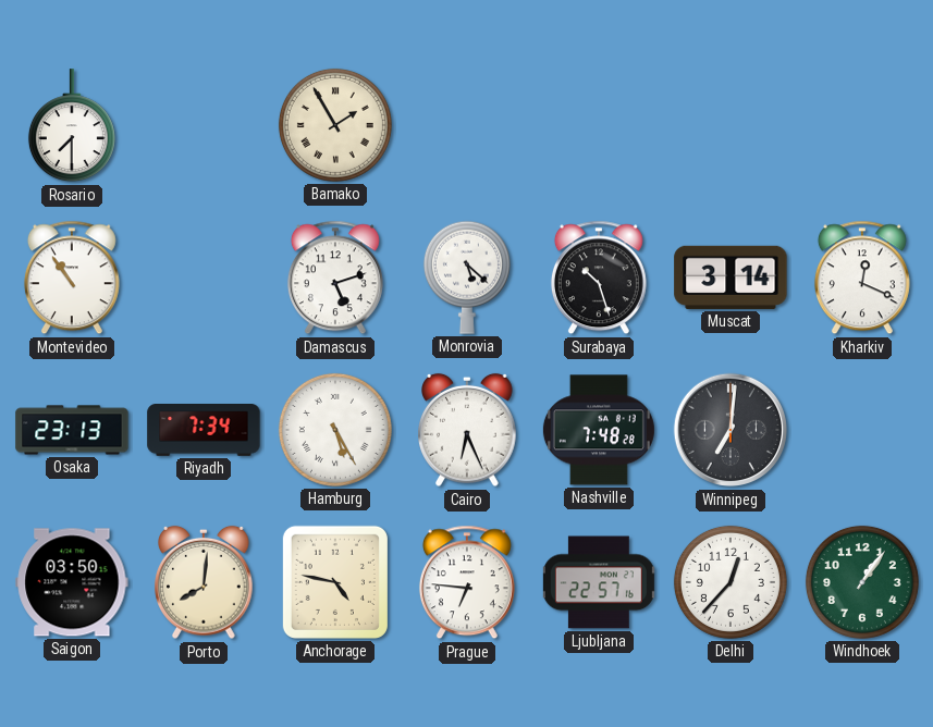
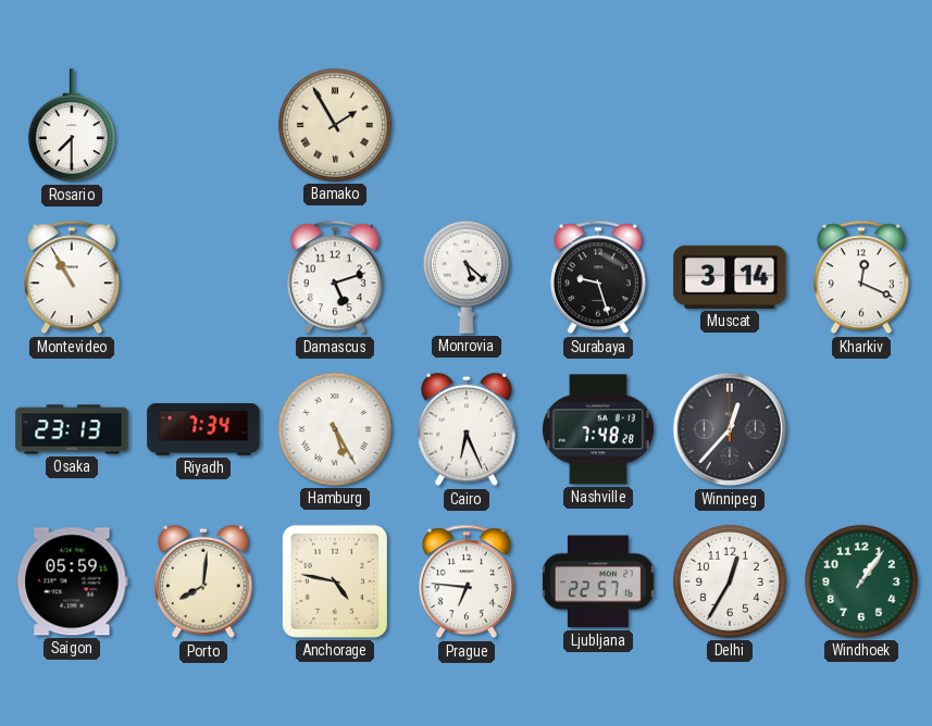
Montevideo: 10:54 -> 10:55 (72, 277)
Surabaya: 10:27 -> 9:27 (598, 277)
Winnipeg: 7:01 -> 12:37 (730, 429)
Saigon: 03:50 -> 05:59 (72, 581)
Delhi: 12:37 -> 12:35 (730, 581)
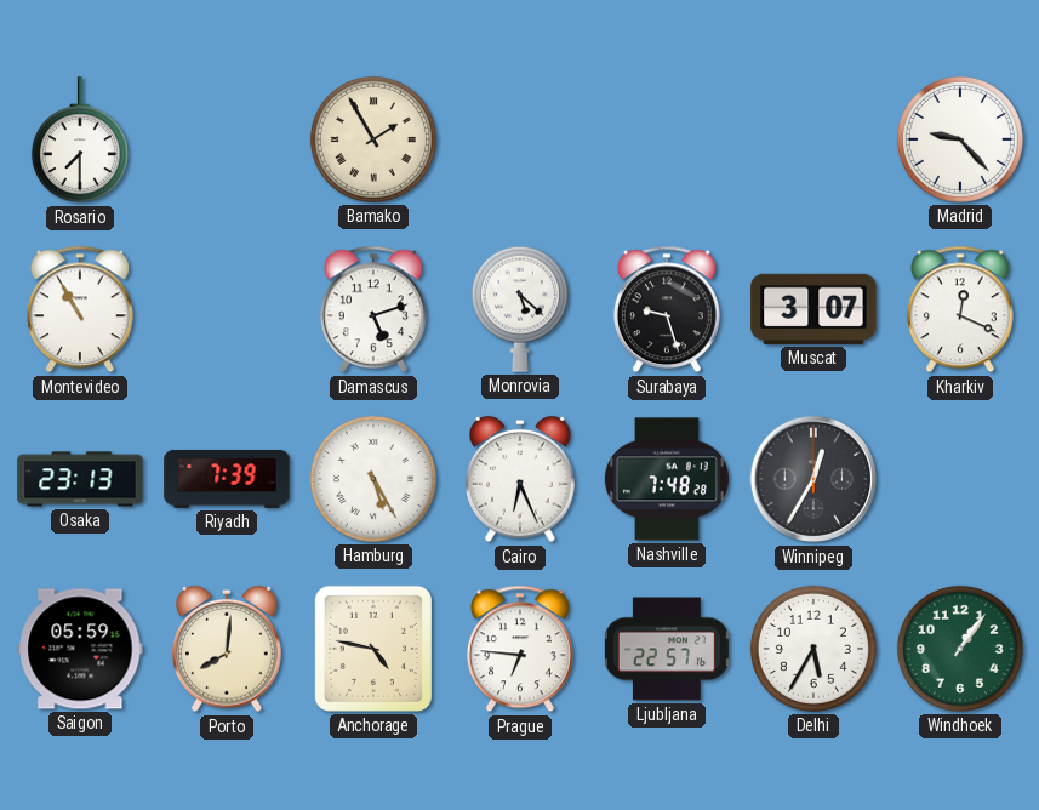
Madrid: none -> 9:23 (960, 139)
Muscat: 3:14 -> 3:07 (813, 309)
Riyadh: 7:34 -> 7:39 (227, 480)
Winnipeg: 12:37 -> 12:35 (813, 479)
Delhi: 12:35 -> 5:35 (813, 649)
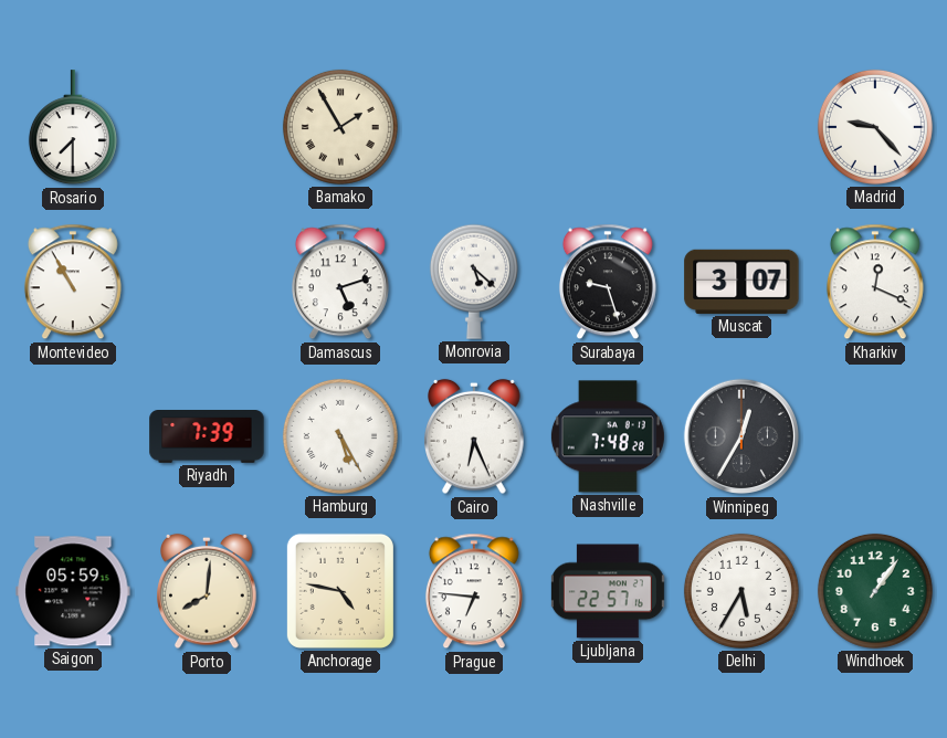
Osaka: 23:13 -> none (80, 479)
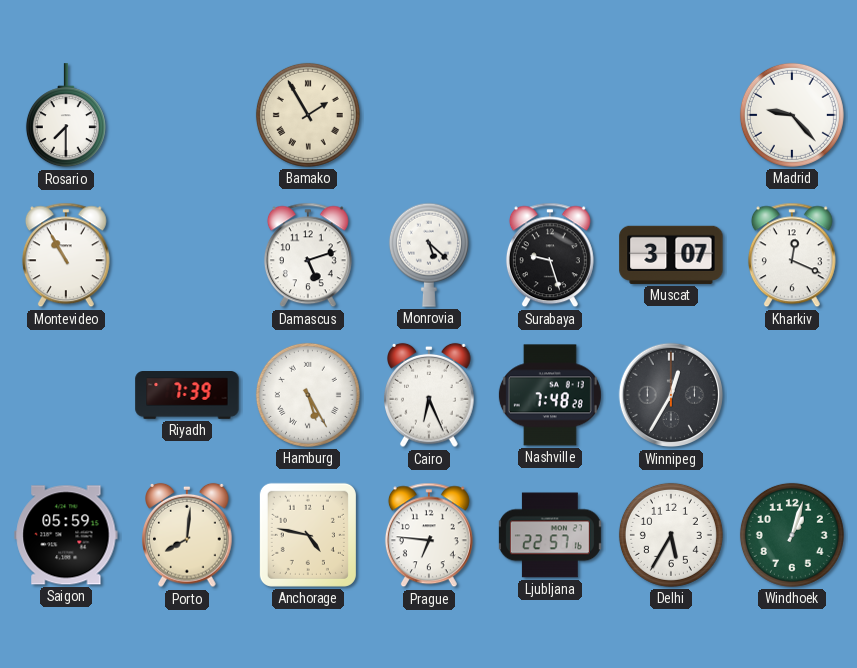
Windhoek: 1:06 -> 1:03 (792, 535)
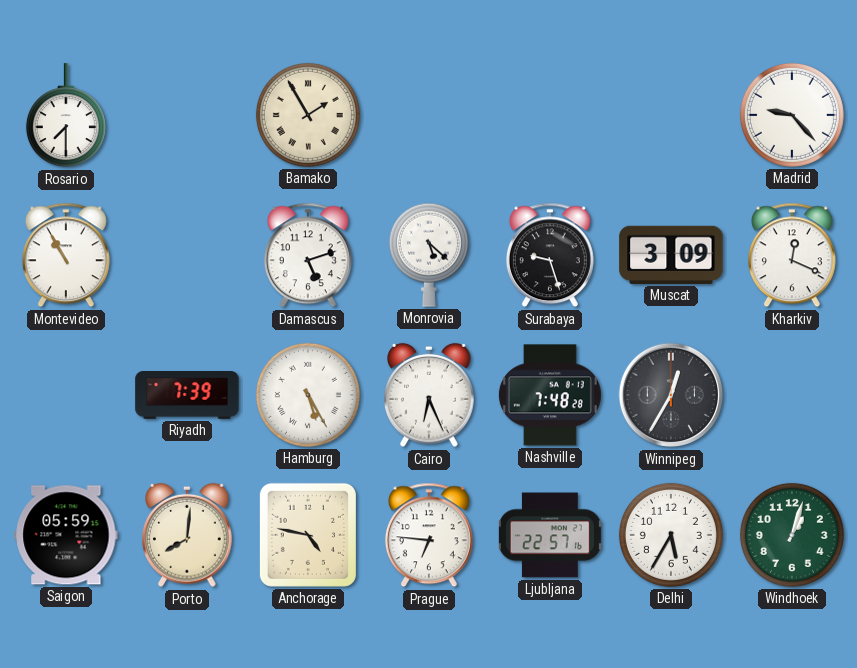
Muscat: 3:07 -> 3:09 (671, 255)
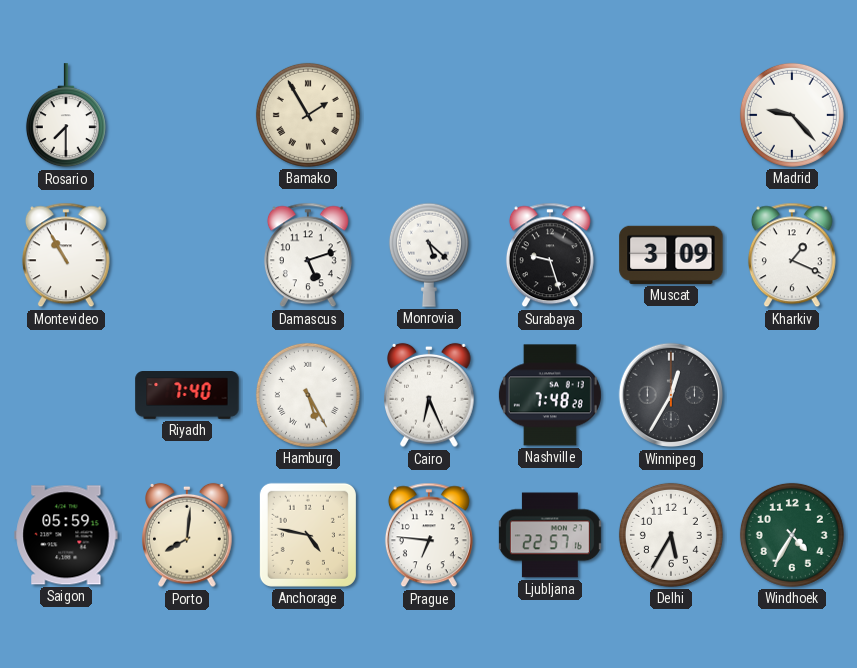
Kharkiv: 12:19 -> 1:19 (792, 255)
Riyadh: 7:39 -> 7:40 (187, 396)
Windhoek: 1:03 -> 4:35 (792, 535)
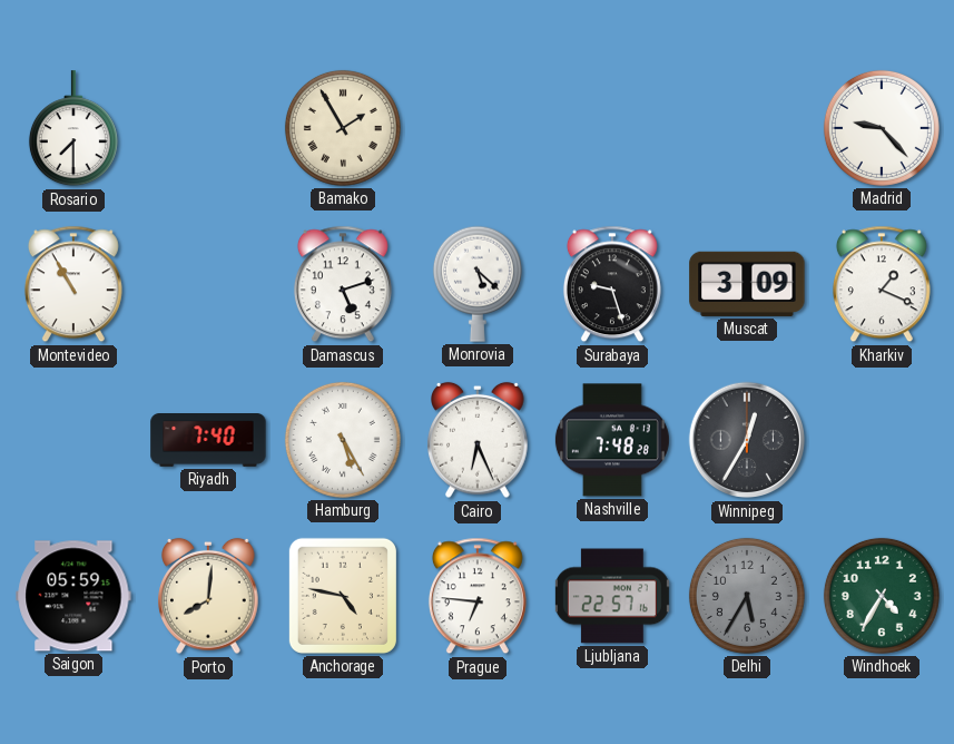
Delhi dial: white -> grey (747, 596)
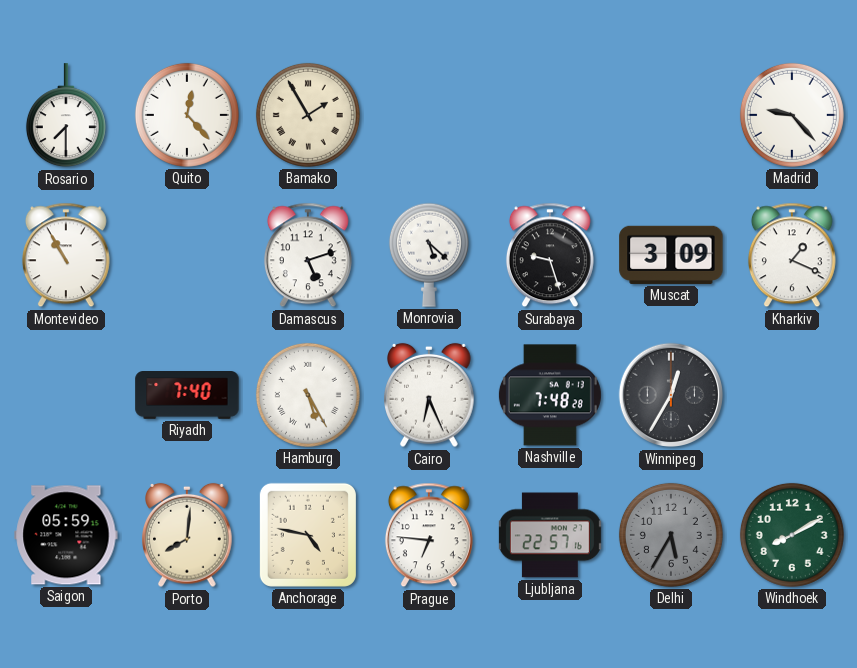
Quito: none -> 12:23 (187, 115)
Windhoek: 4:35 -> 8:10 (792, 535)
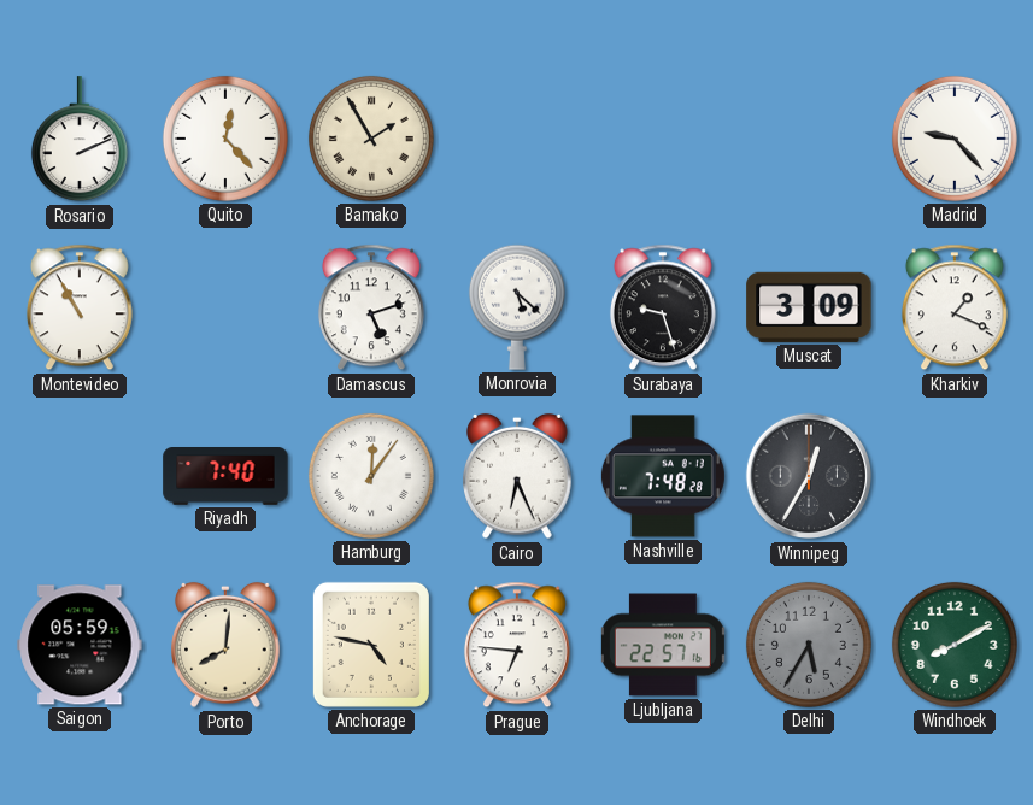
Rosario: 7:30 -> 2:11 (80, 140)
Hamburg: 5:25 -> 12:06 (371, 476)
